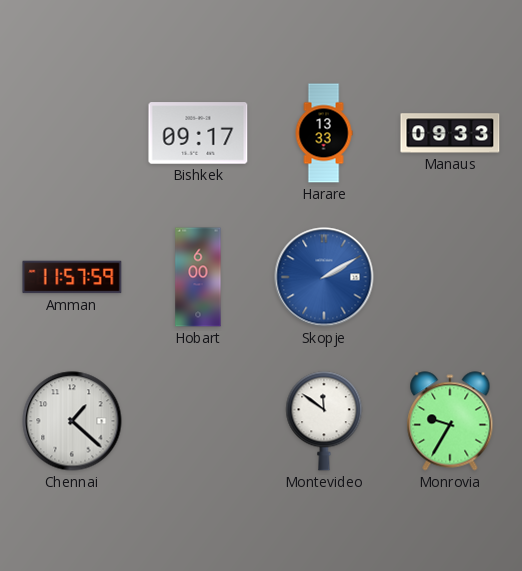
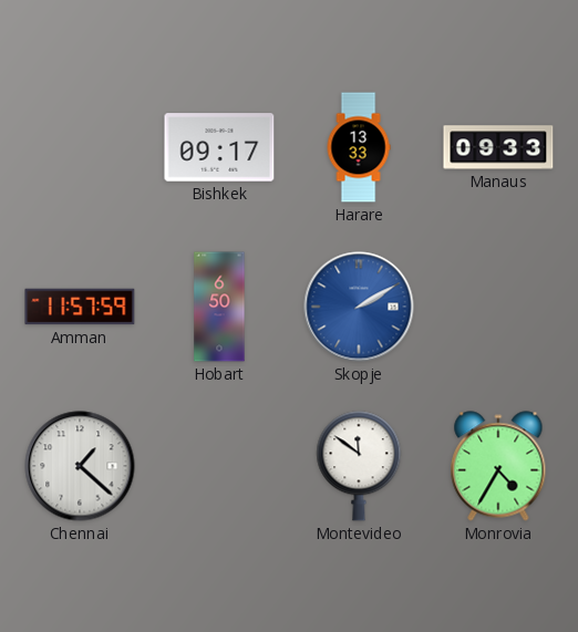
Hobart: 6:00 -> 6:50 (219, 307)
Monrovia: 9:35 -> 4:35 (498, 466)
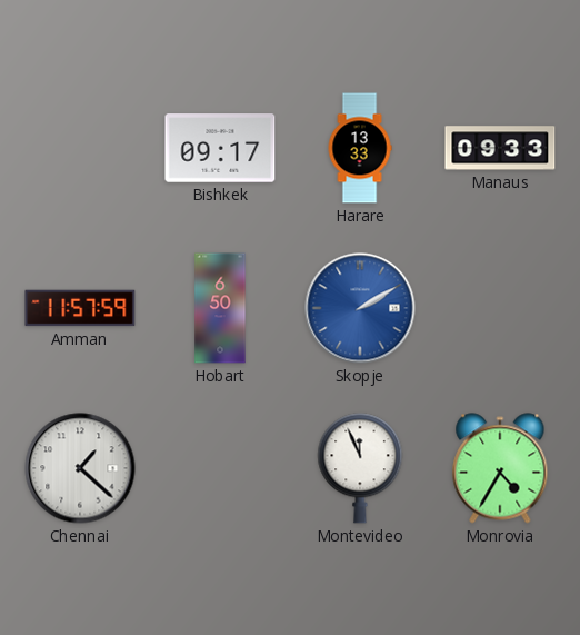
Montevideo: 11:51 -> 11:56 (360, 468)
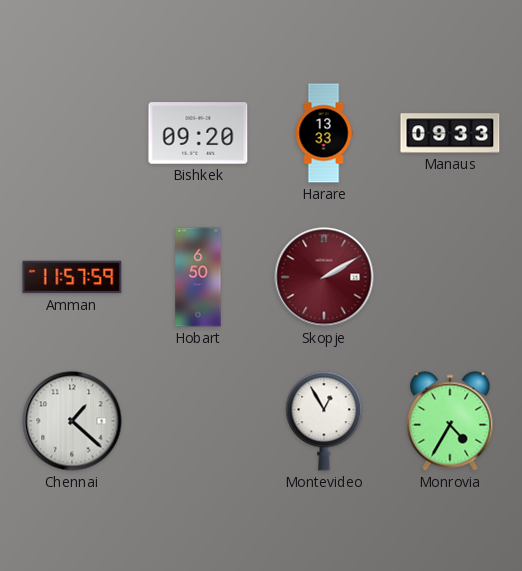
Bishkek: 09:17 -> 09:20 (198, 133)
Skopje dial: blue -> burgundy (324, 277)
Montevideo: 11:56 -> 12:55 (324, 421)
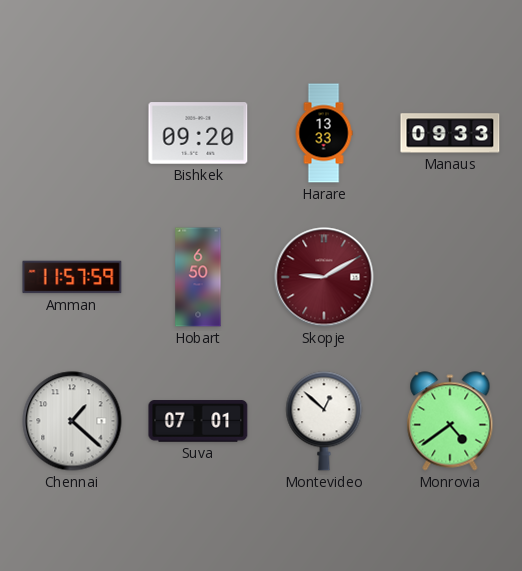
Skopje: 2:10 -> 9:10 (324, 277)
Suva: none -> 07:01 (198, 421)
Montevideo: 12:55 -> 12:52 (324, 421)
Monrovia: 4:35 -> 4:39 (450, 421)
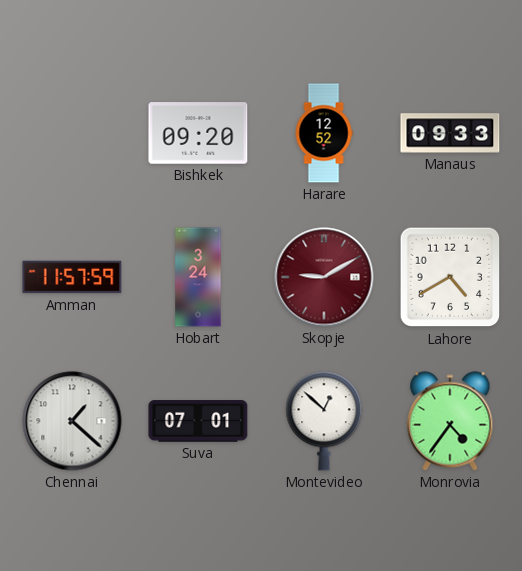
Harare: 13:33 -> 12:52 (324, 133)
Hobart: 6:50 -> 3:24 (198, 277)
Lahore: none -> 4:40 (450, 277)
Monrovia: 4:39 -> 4:36 (450, 421)
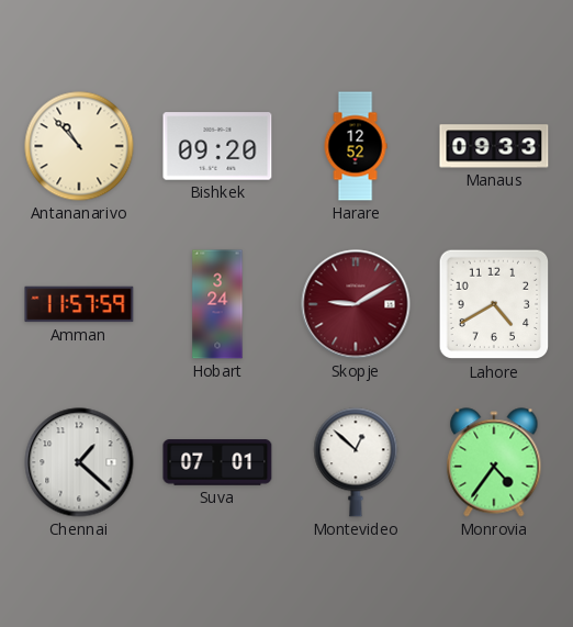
Antananarivo: none -> 10:53 (79, 146)
